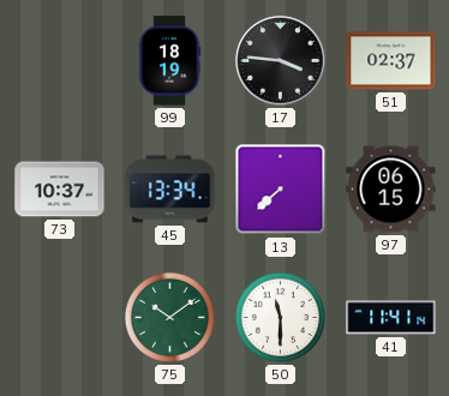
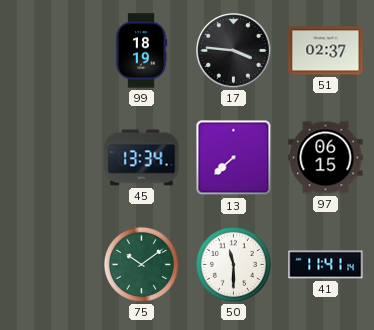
73: 10:37 -> none (60, 190)
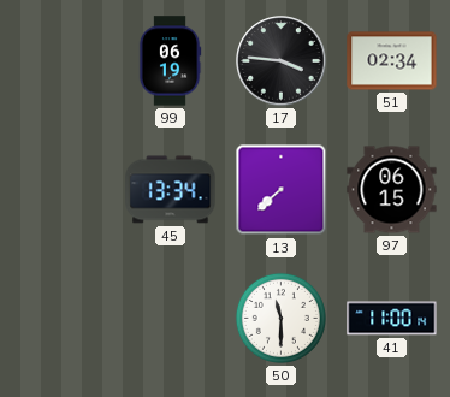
99: 18:19 -> 06:19 (170, 61)
51: 02:37 -> 02:34 (392, 61)
75: 10:09 -> none (141, 264)
41: 11:41 -> 11:00 (392, 319)
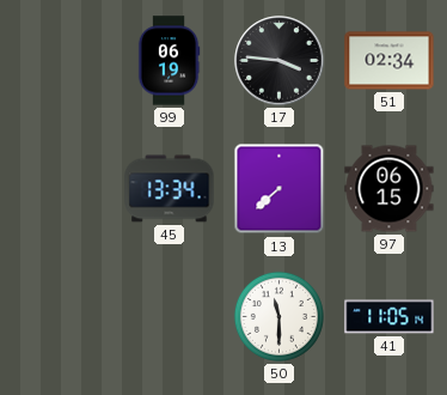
41: 11:00 -> 11:05 (390, 317)
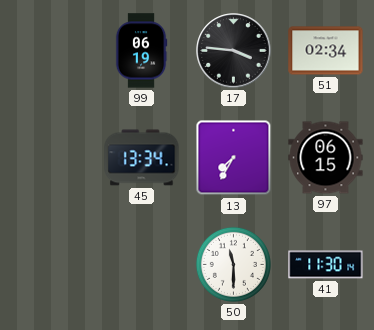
13: 7:38 -> 7:35 (234, 158)
41: 11:05 -> 11:30 (326, 265)
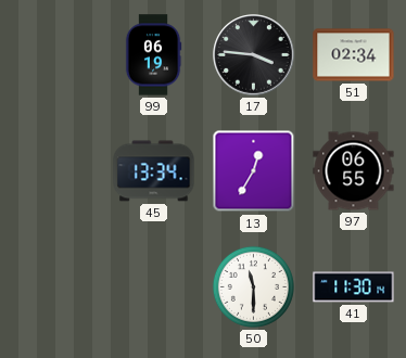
13: 7:35 -> 12:35 (254, 171)
97: 06:15 -> 06:55 (354, 171)
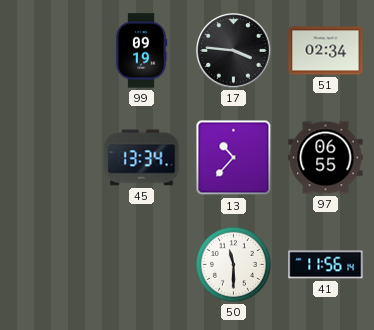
99: 06:19 -> 09:19 (141, 51)
13: 12:35 -> 10:37 (234, 158)
41: 11:30 -> 11:56 (326, 265)
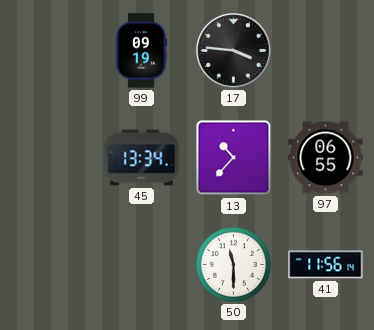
51: 02:34 -> none (326, 51)
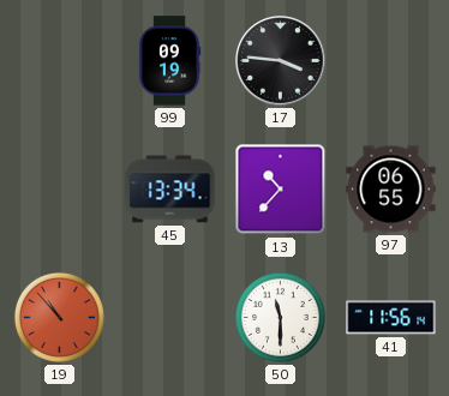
19: none -> 10:53 (59, 317)
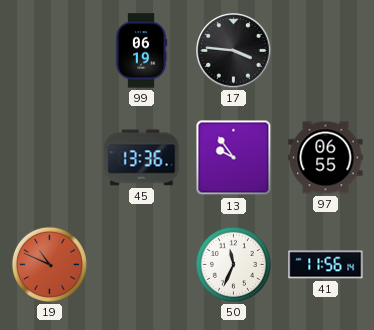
99: 09:19 -> 06:19 (141, 51)
45: 13:34 -> 13:36 (142, 158)
13: 10:37 -> 9:54 (234, 158)
19: 10:53 -> 10:49 (49, 264)
50: 11:30 -> 11:34 (233, 264)
